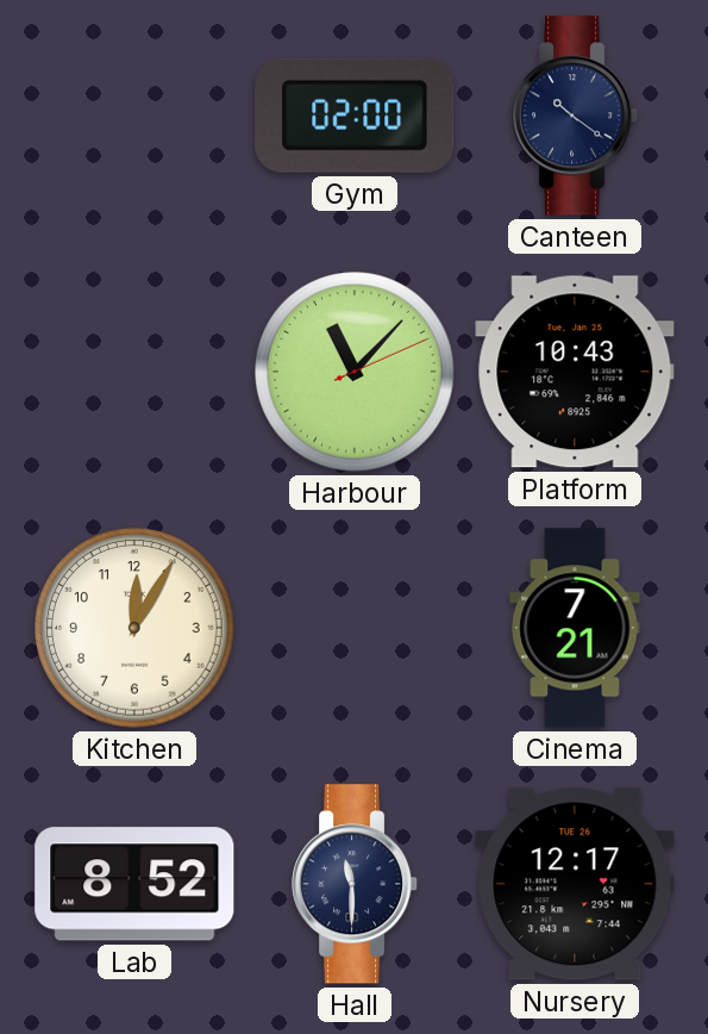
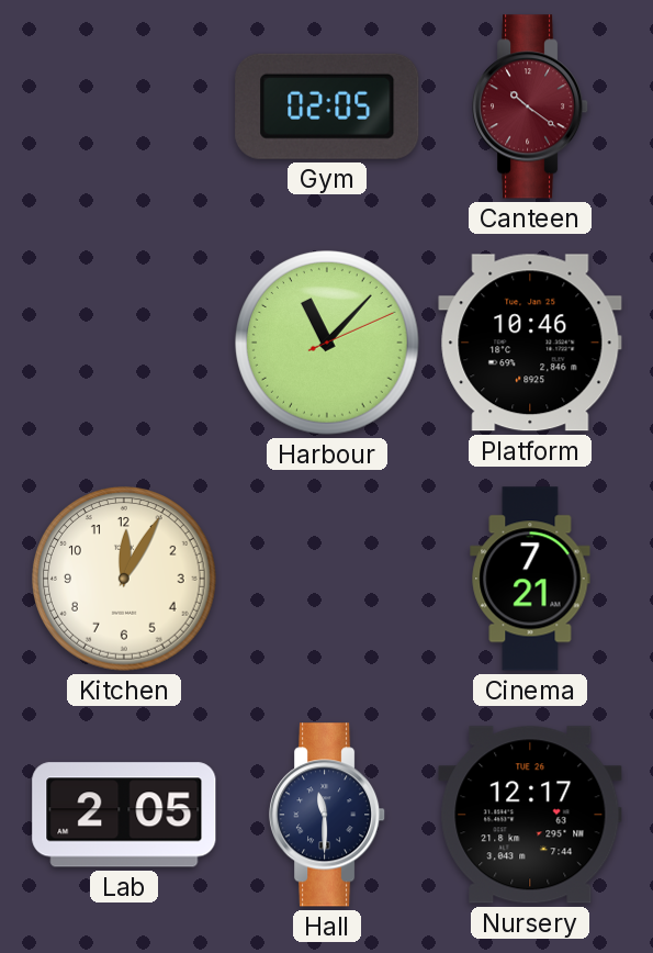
Gym: 02:00 -> 02:05 (327, 106)
Canteen dial: navy -> burgundy (531, 106)
Platform: 10:43 -> 10:46 (530, 343)
Lab: 8:52 -> 2:05 (124, 815)
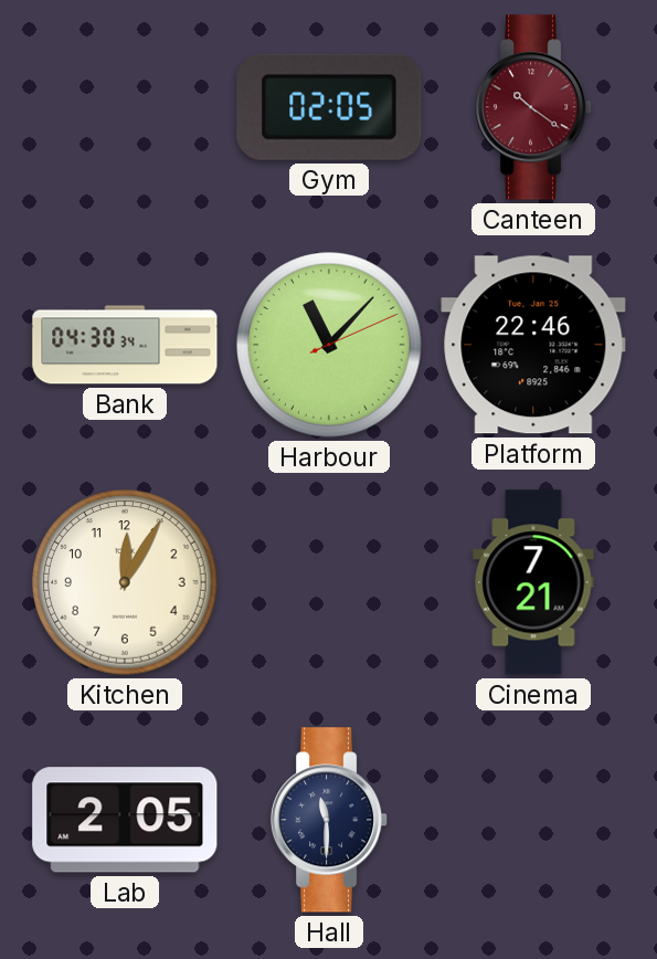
Bank: none -> 04:30 (125, 345)
Platform: 10:46 -> 22:46 (533, 345)
Nursery: 12:17 -> none (530, 815)
